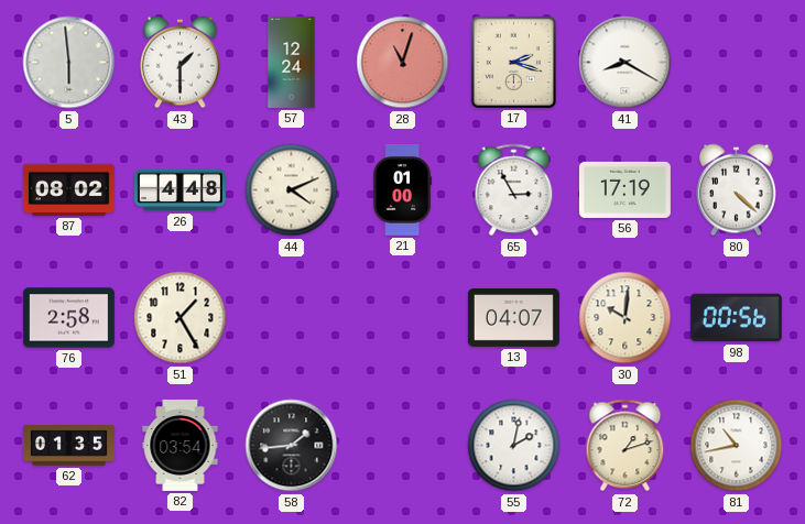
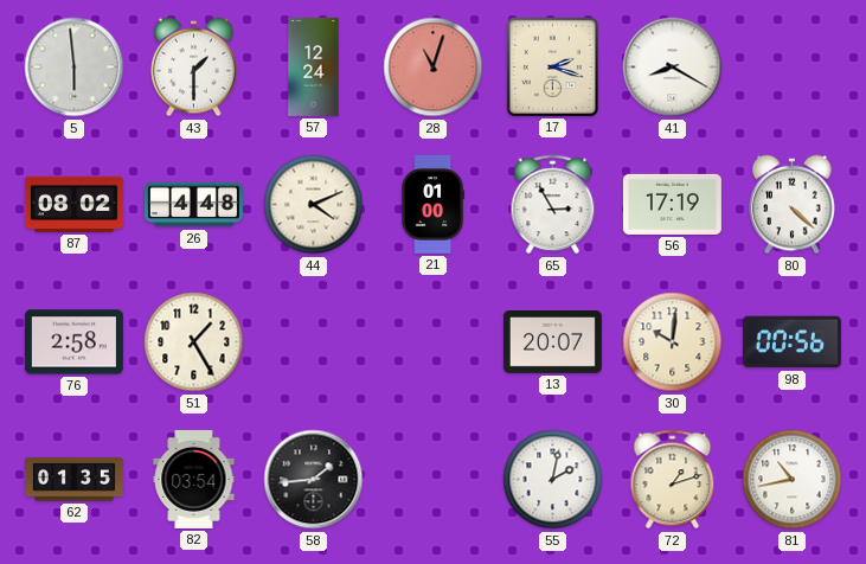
13: 04:07 -> 20:07 (552, 342)
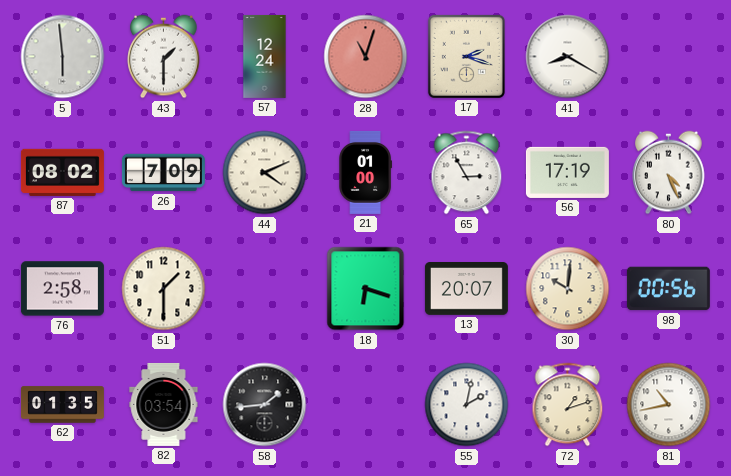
26: 4:48 -> 7:09 (163, 173)
80: 4:22 -> 4:26 (669, 173)
51: 1:25 -> 1:30 (164, 289)
18: none -> 6:18 (366, 289)
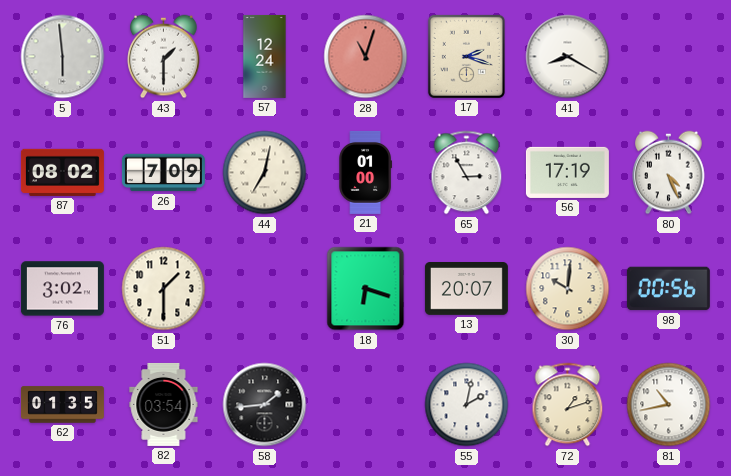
44: 4:11 -> 7:02 (265, 173)
76: 2:58 -> 3:02 (62, 289)
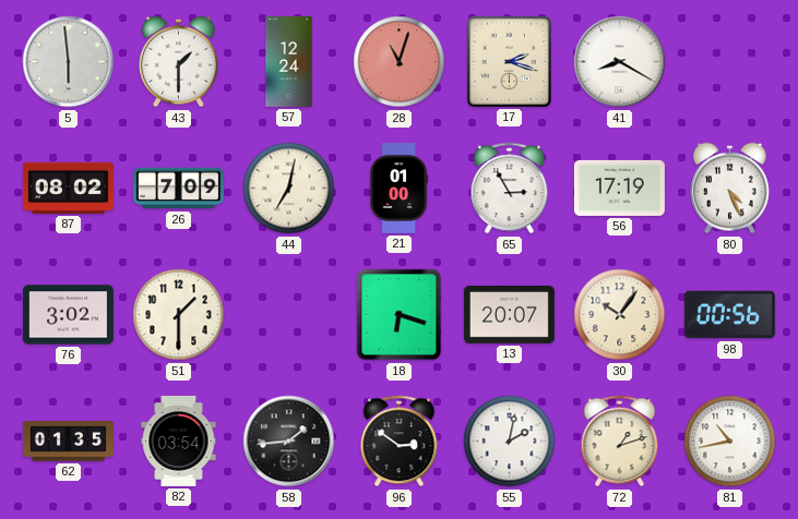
30: 10:01 -> 10:06 (620, 315)
96: none -> 2:51 (400, 442)
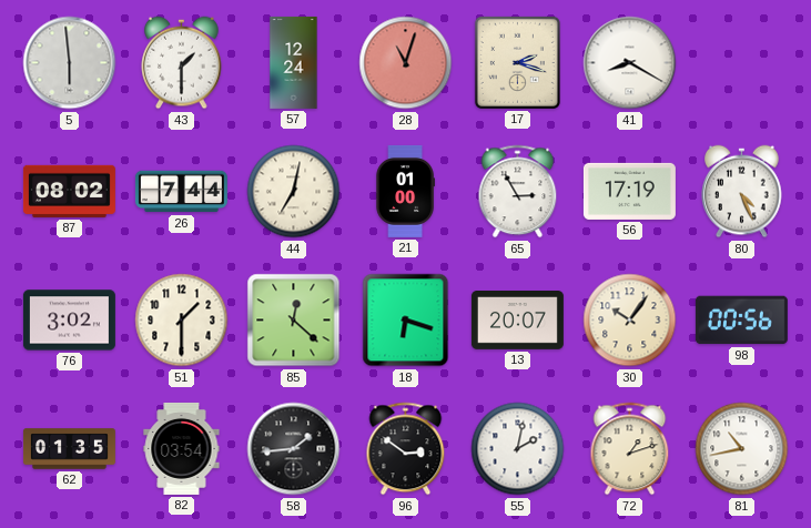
26: 7:09 -> 7:44 (181, 192)
85: none -> 12:22 (294, 321)
